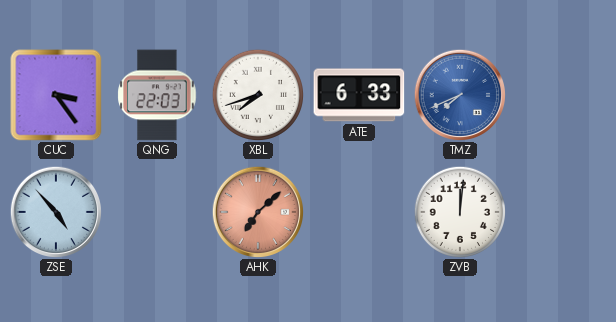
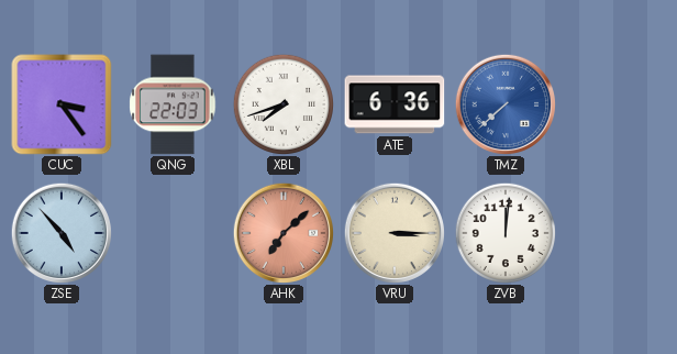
ATE: 6:33 -> 6:36 (395, 104)
TMZ: 7:41 -> 7:38 (504, 103)
VRU: none -> 3:15 (393, 232)
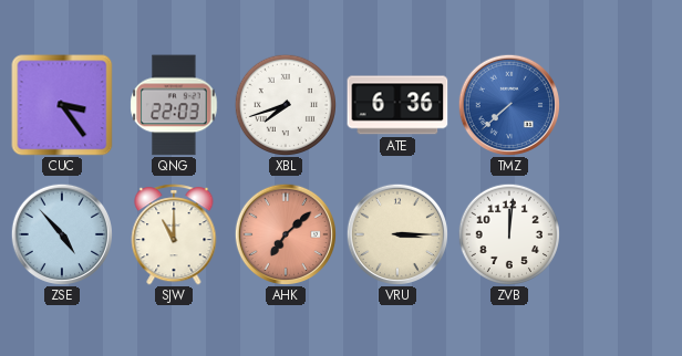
SJW: none -> 11:00 (174, 235)
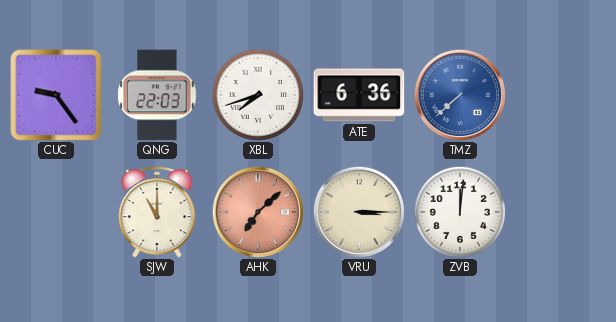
CUC: 3:24 -> 9:24 (56, 95)
ZSE: 4:53 -> none (61, 233)
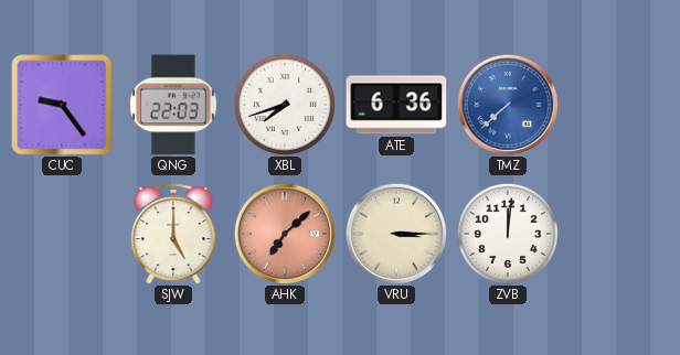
SJW: 11:00 -> 5:00 (173, 235)
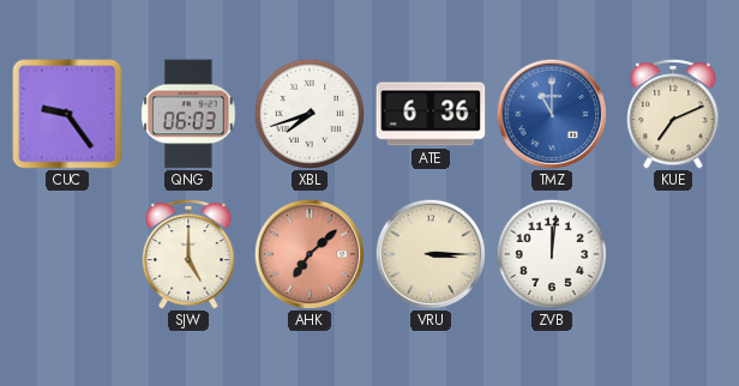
QNG: 22:03 -> 06:03 (188, 114)
TMZ: 7:38 -> 11:00 (551, 113)
KUE: none -> 7:11 (673, 115)
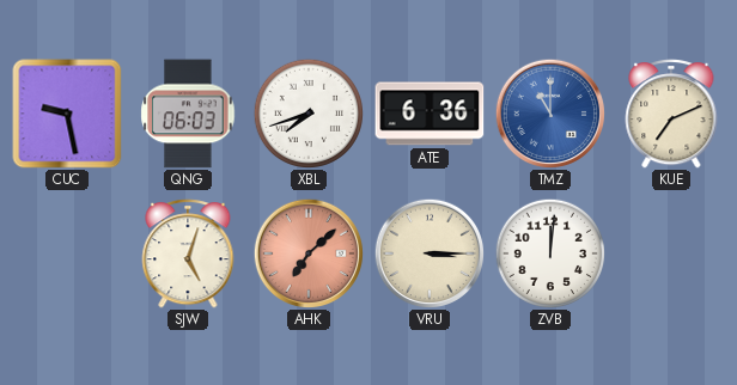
CUC: 9:24 -> 9:28 (67, 114)
SJW: 5:00 -> 5:03 (188, 255)
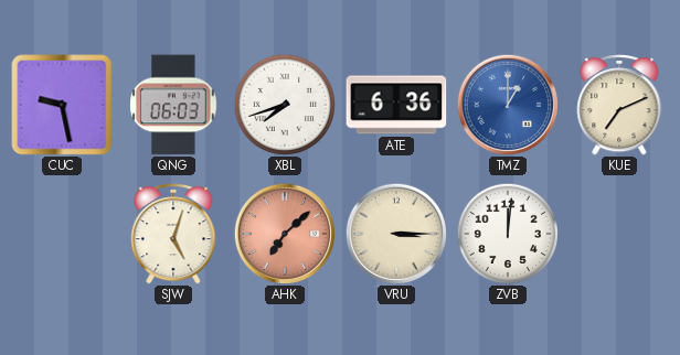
TMZ: 11:00 -> 1:00 (507, 104)
